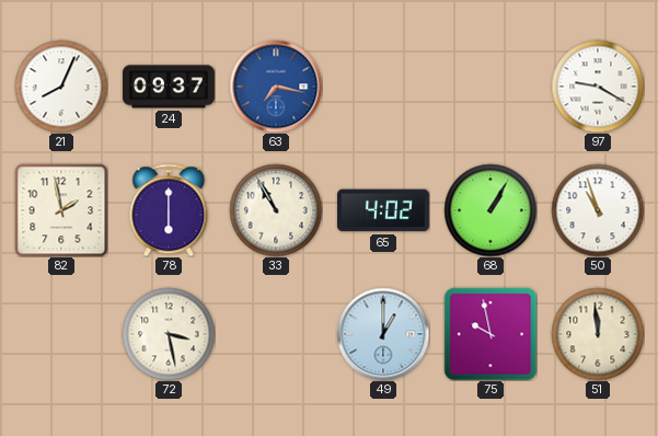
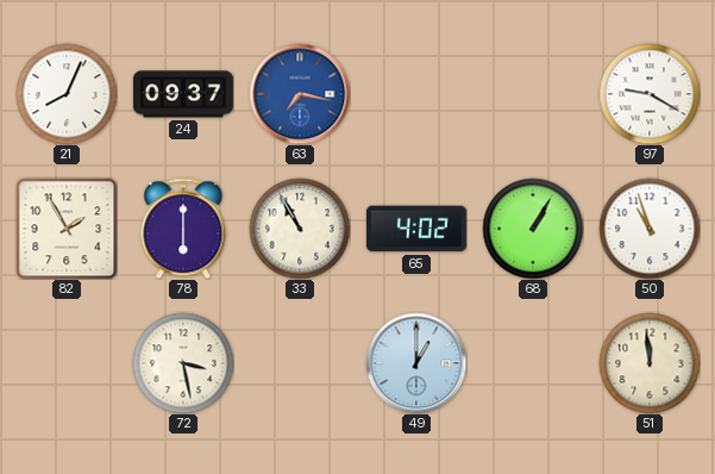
82: 1:58 -> 1:55 (67, 229)
75: 9:58 -> none (490, 334)
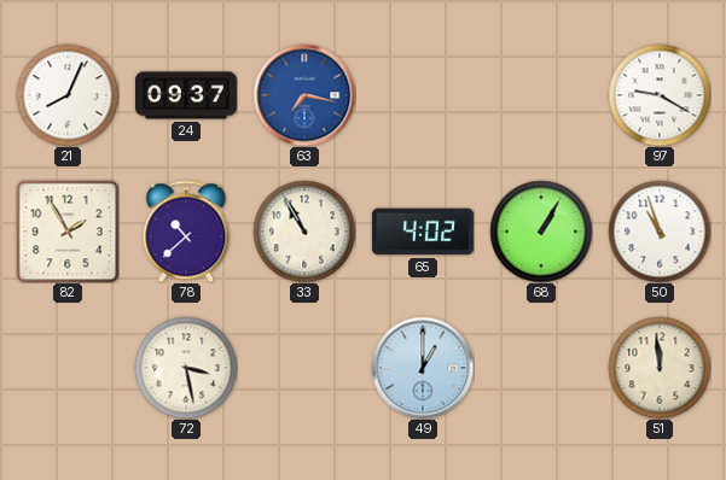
78: 6:00 -> 10:38 (186, 232)
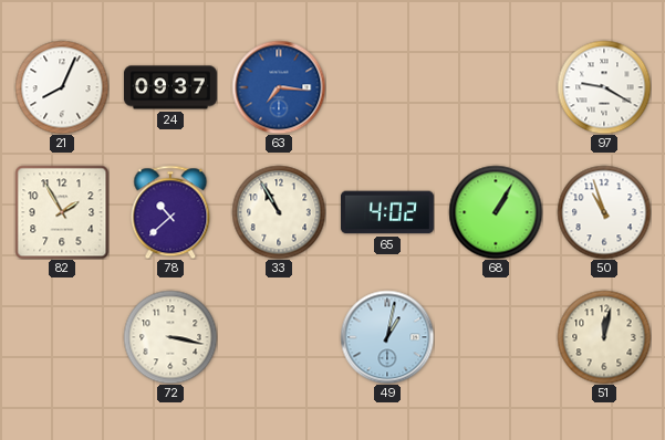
63: 7:17 -> 7:16 (279, 87)
72: 3:28 -> 3:17 (170, 337)
49: 1:00 -> 1:02 (387, 337)
51: 11:59 -> 12:02 (604, 337)
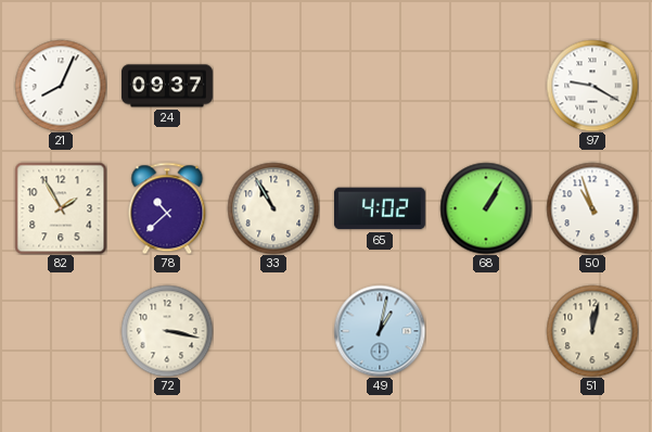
63: 7:16 -> none (279, 87)
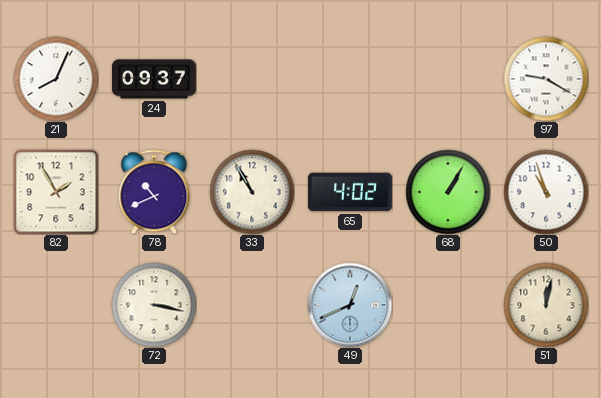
78: 10:38 -> 10:41 (154, 192)
49: 1:02 -> 12:41 (350, 305)
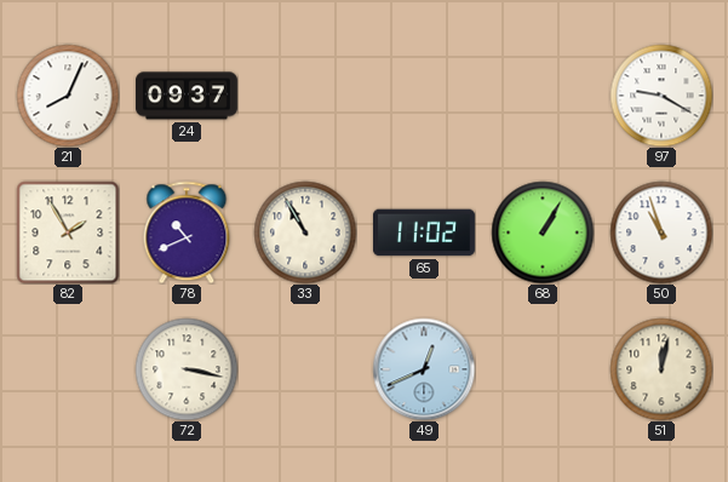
65: 4:02 -> 11:02 (424, 233)
